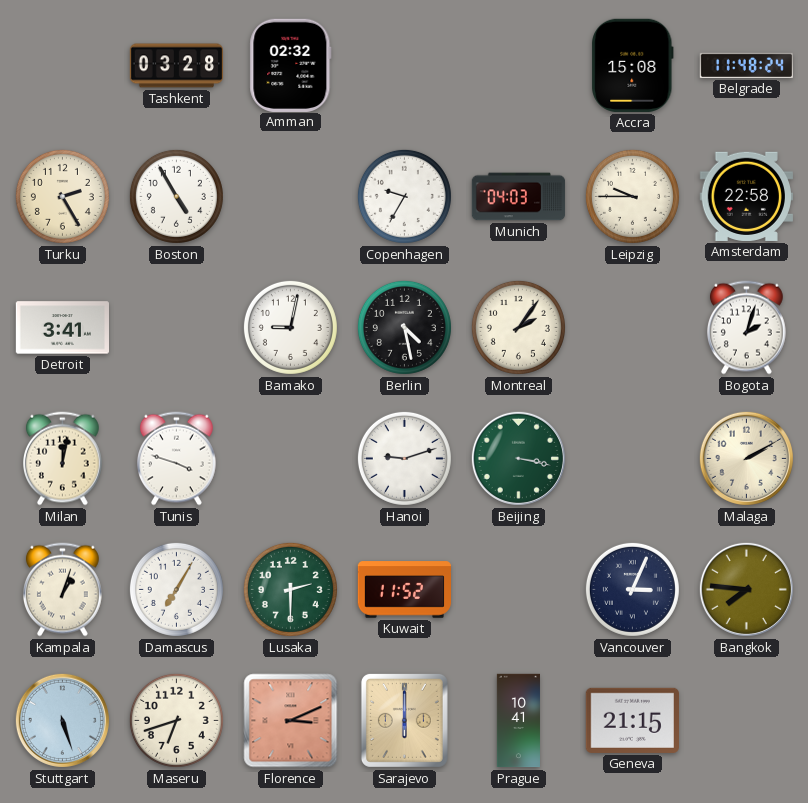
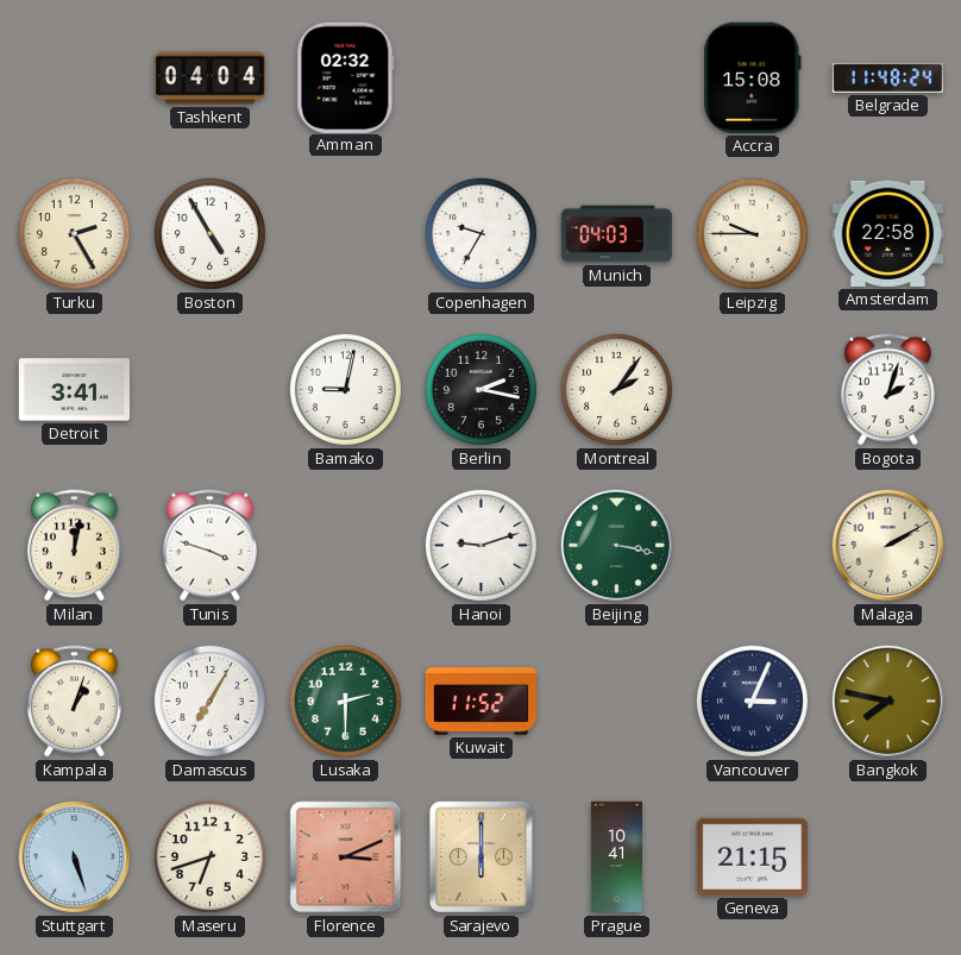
Tashkent: 03:28 -> 04:04 (209, 78)
Berlin: 4:28 -> 2:17 (480, 389)
Bangkok: 7:46 -> 7:47 (887, 700)
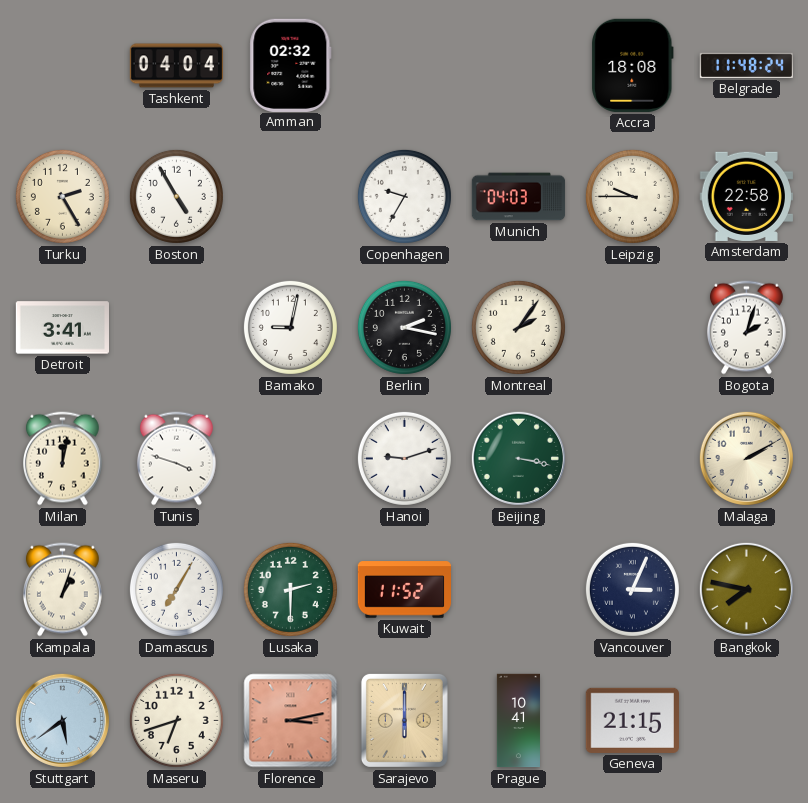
Accra: 15:08 -> 18:08 (633, 65)
Stuttgart: 5:27 -> 5:39 (62, 720)
Florence: 3:11 -> 3:13 (291, 721)
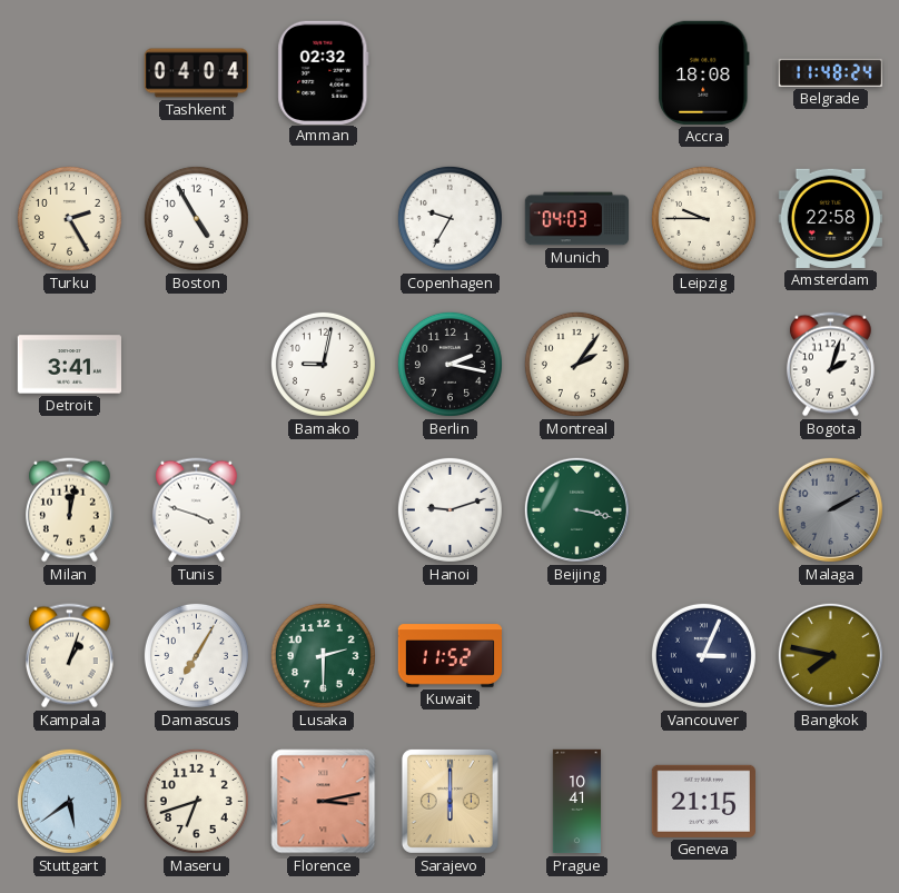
Malaga dial: cream -> grey (830, 509)
